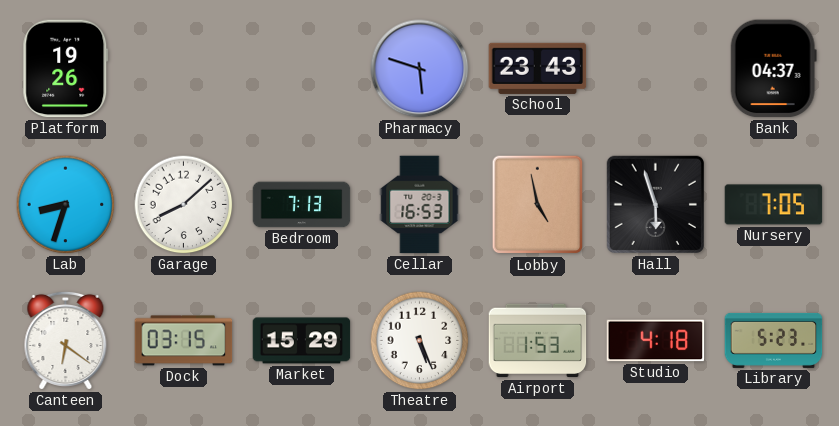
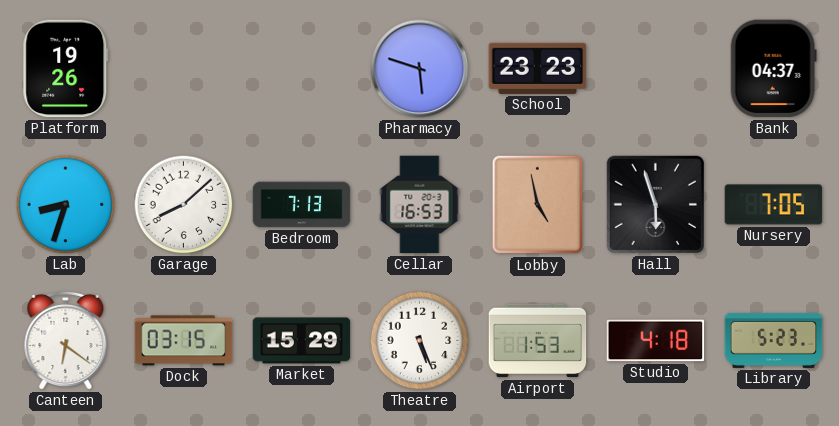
School: 23:43 -> 23:23 (538, 68)
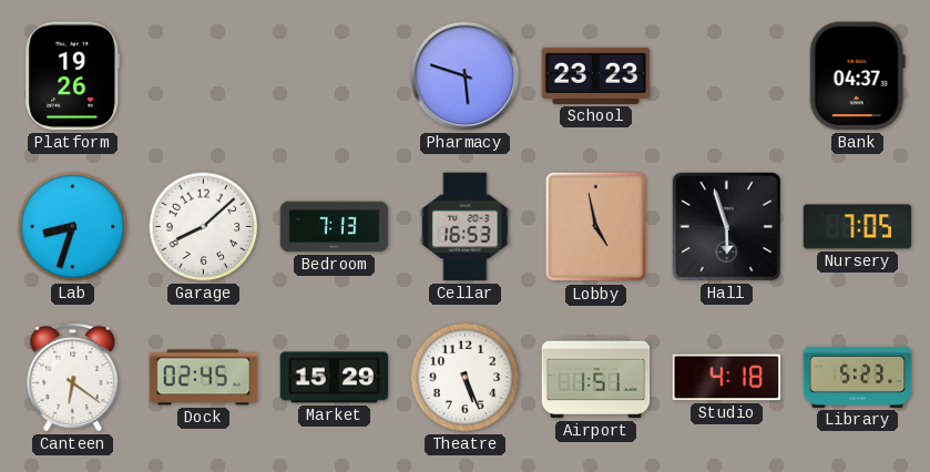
Dock: 03:15 -> 02:45 (204, 378)
Airport: 1:53 -> 1:51 (596, 378)
